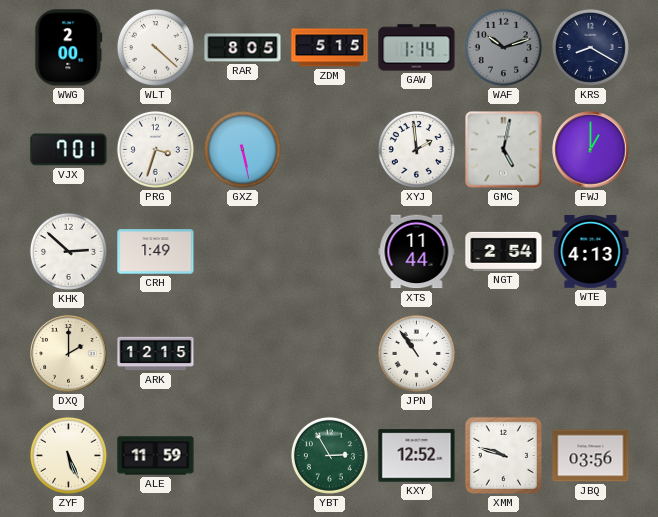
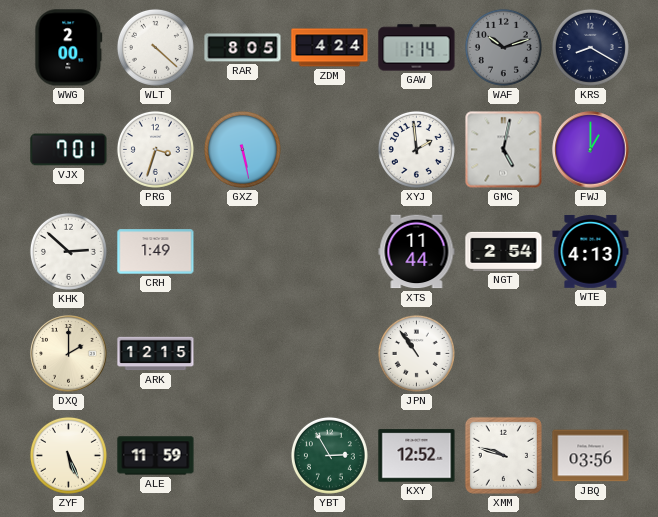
ZDM: 5:15 -> 4:24 (330, 48)
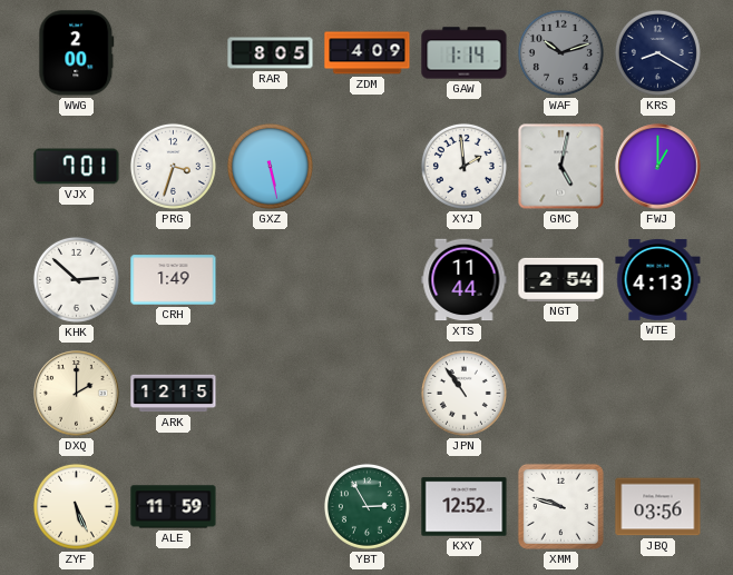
WLT: 4:22 -> none (155, 47)
ZDM: 4:24 -> 4:09 (368, 53)
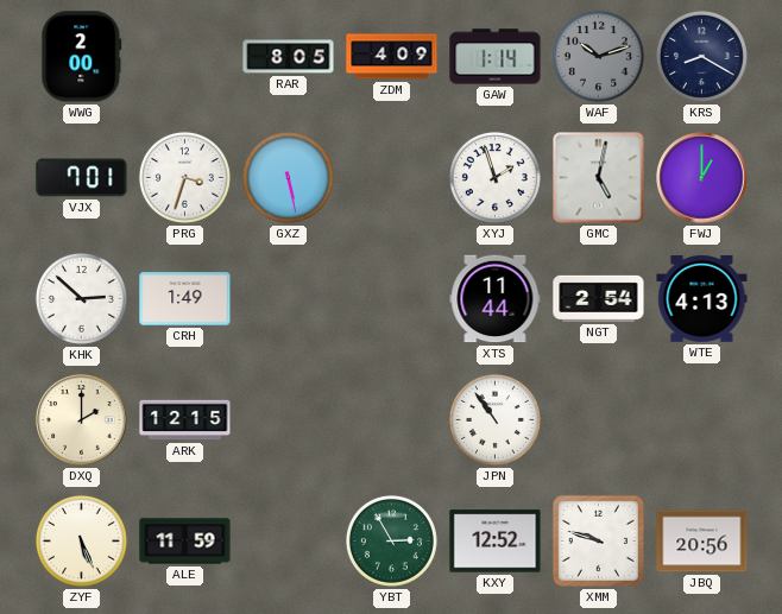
XYJ: 1:59 -> 1:57 (494, 177)
JBQ: 03:56 -> 20:56 (702, 542)
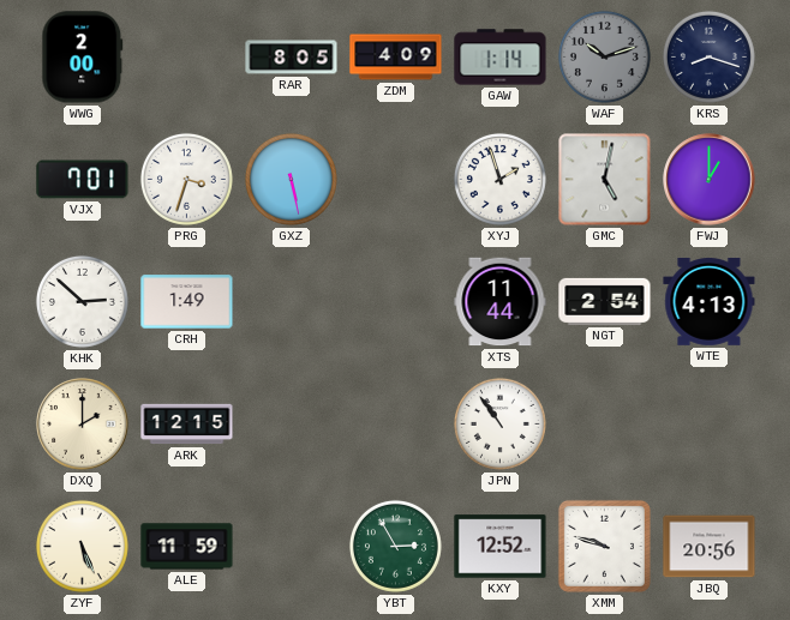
KRS: 8:20 -> 8:18 (708, 56)
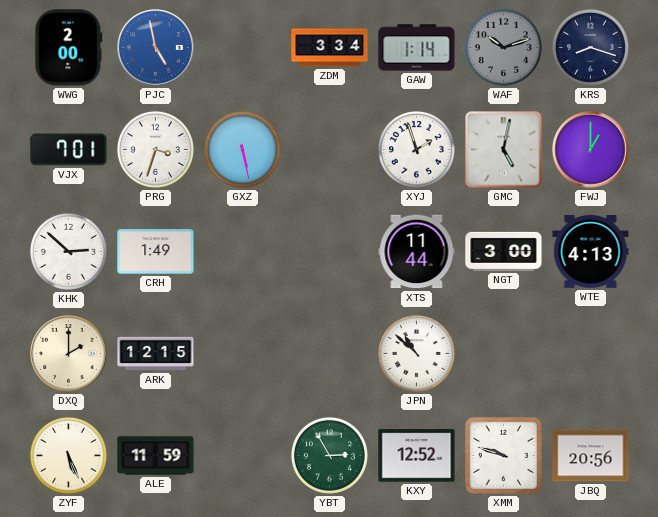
PJC: none -> 4:58 (156, 48)
RAR: 8:05 -> none (292, 58)
ZDM: 4:09 -> 3:34 (330, 48)
NGT: 2:54 -> 3:00 (504, 251)
JPN: 10:54 -> 10:52 (416, 353)
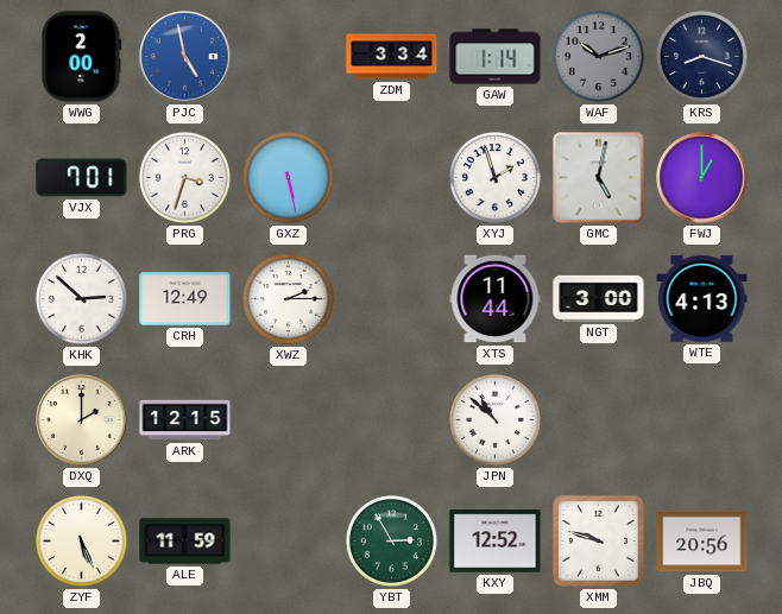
CRH: 1:49 -> 12:49 (185, 299)
XWZ: none -> 2:15 (288, 298)
